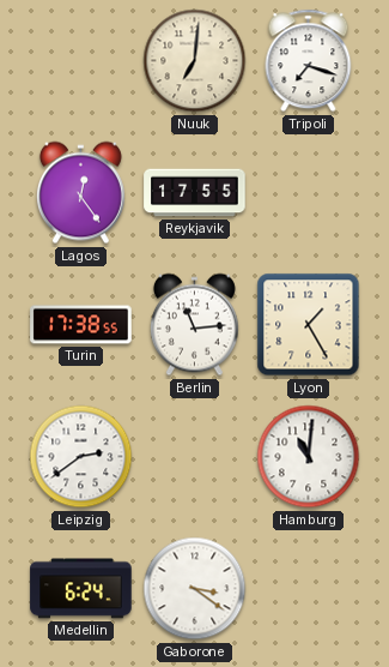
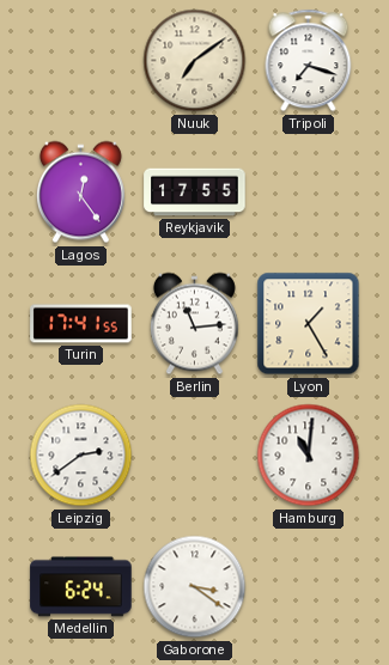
Nuuk: 7:01 -> 7:09 (195, 61)
Turin: 17:38 -> 17:41 (81, 324)
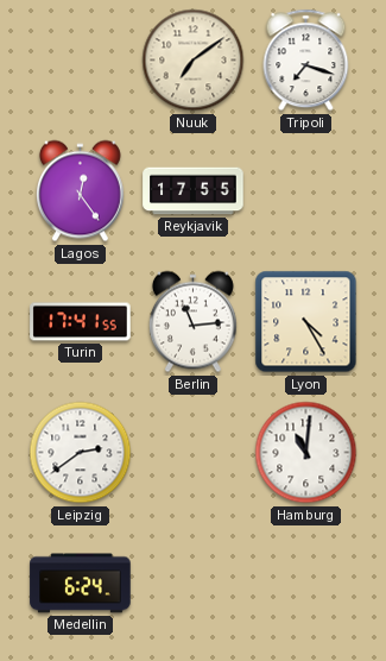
Lyon: 1:25 -> 4:25 (306, 322)
Gaborone: 3:21 -> none (195, 587)
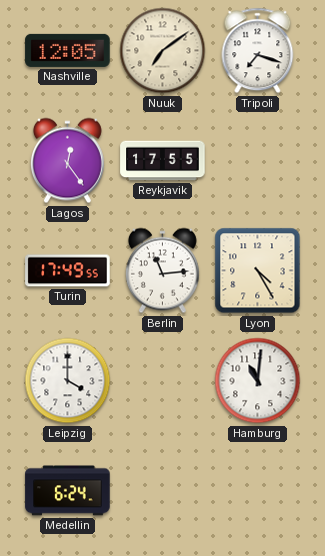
Nashville: none -> 12:05 (68, 50)
Turin: 17:41 -> 17:49 (68, 271)
Leipzig: 2:39 -> 4:00 (68, 381)
